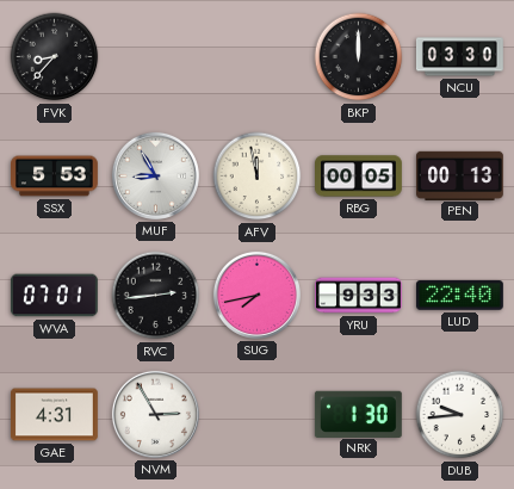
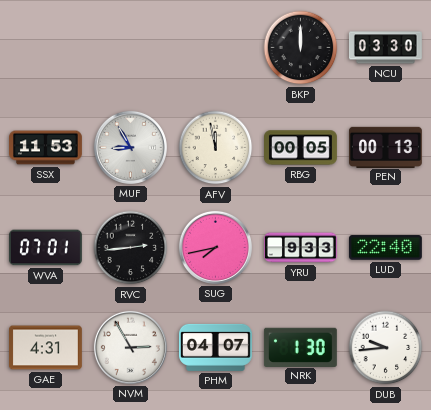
FVK: 8:37 -> none (55, 57)
SSX: 5:53 -> 11:53 (46, 148)
PHM: none -> 04:07 (215, 347)
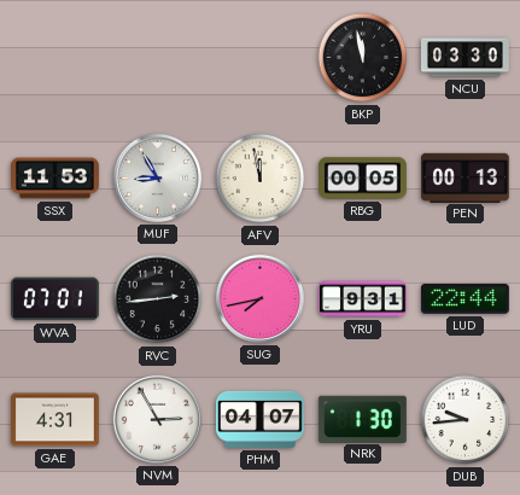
BKP: 12:00 -> 11:58 (363, 58)
YRU: 9:33 -> 9:31 (363, 299)
LUD: 22:40 -> 22:44 (465, 299)
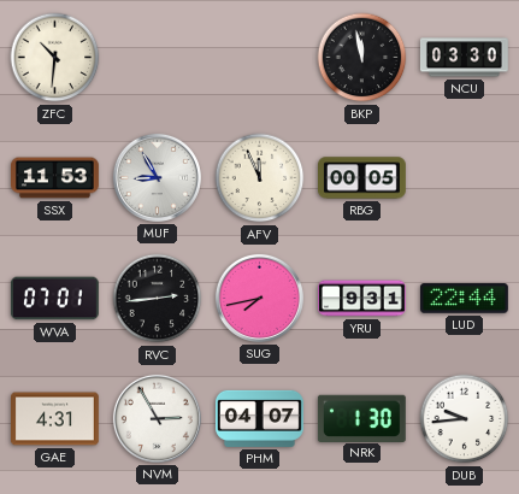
ZFC: none -> 10:31 (55, 58)
AFV: 11:58 -> 11:56 (260, 178)
PEN: 00:13 -> none (466, 177)
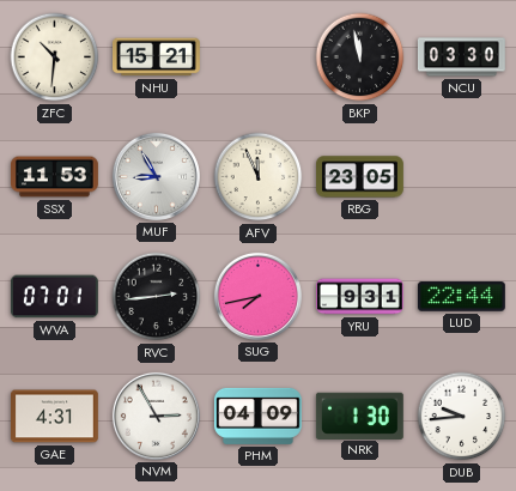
NHU: none -> 15:21 (157, 57)
RBG: 00:05 -> 23:05 (360, 177)
PHM: 04:07 -> 04:09 (257, 416)
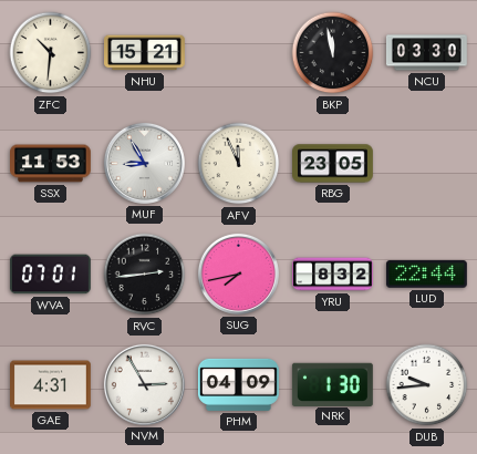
YRU: 9:31 -> 8:32 (333, 275)
